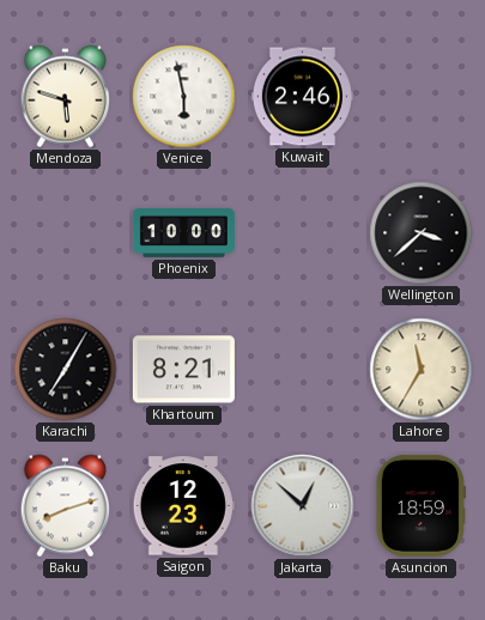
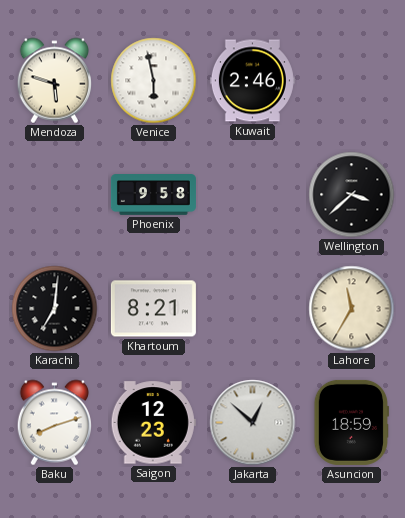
Phoenix: 10:00 -> 9:58 (153, 195)
Karachi: 7:05 -> 7:01 (55, 309)
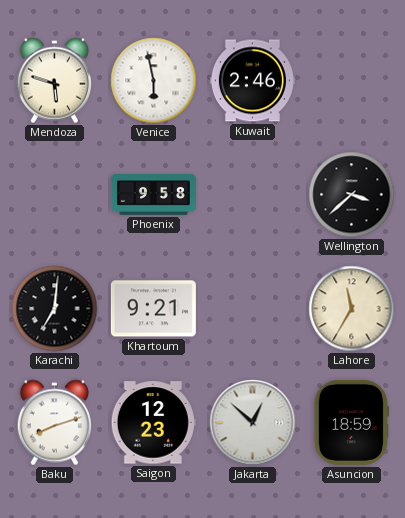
Khartoum: 8:21 -> 9:21 (153, 309)
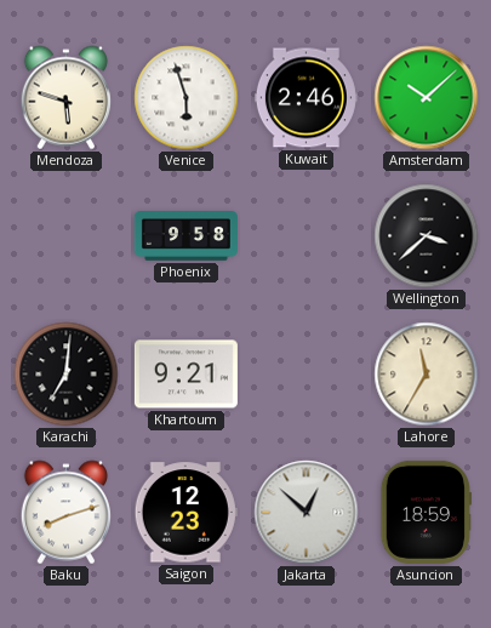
Venice: 5:58 -> 5:57 (187, 98)
Amsterdam: none -> 10:08 (427, 98)
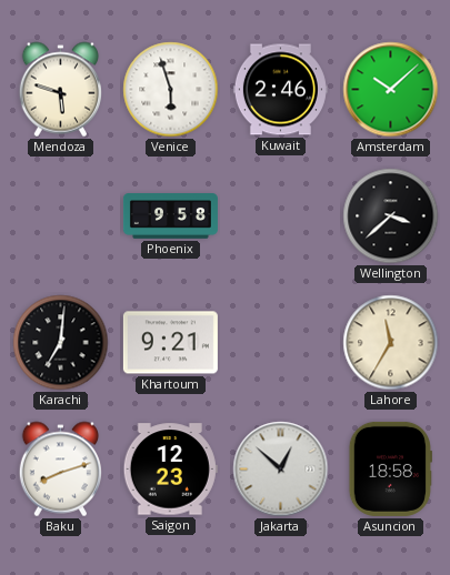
Asuncion: 18:59 -> 18:58 (390, 468)
